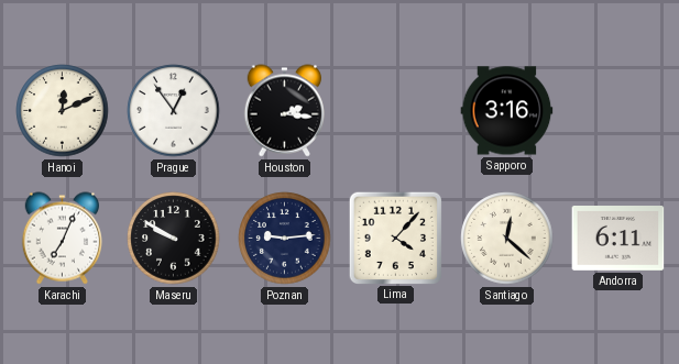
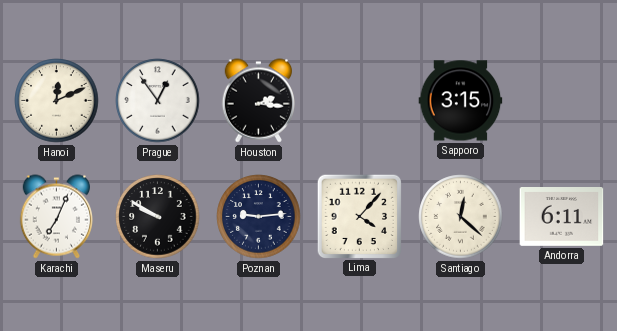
Sapporo: 3:16 -> 3:15 (461, 101)
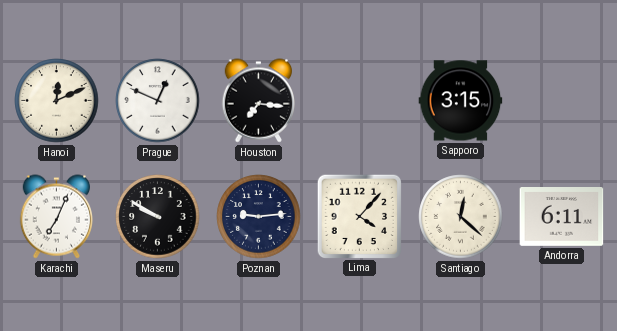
Prague: 12:54 -> 12:49 (158, 101)
Houston: 2:16 -> 7:16 (258, 101)
